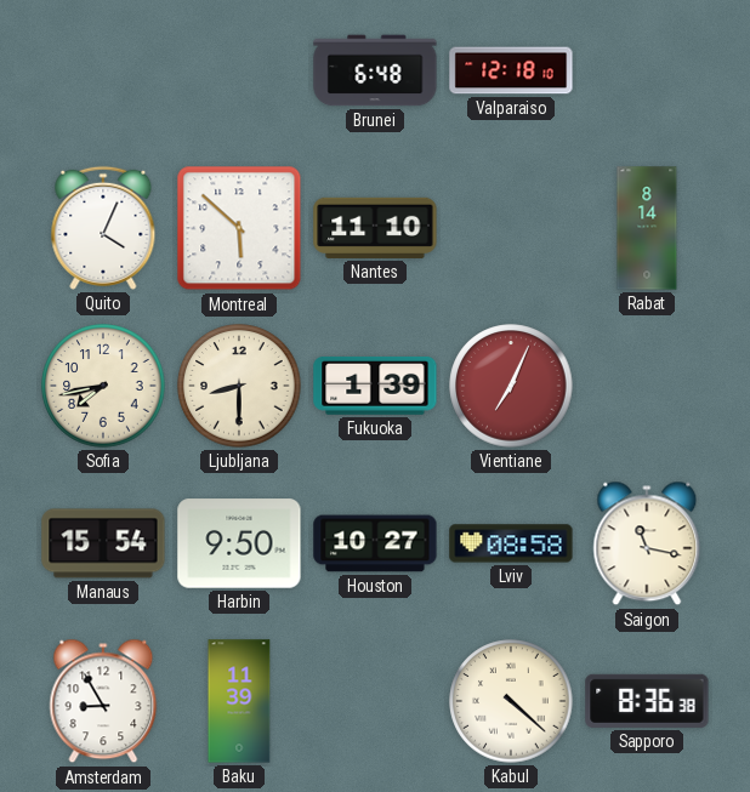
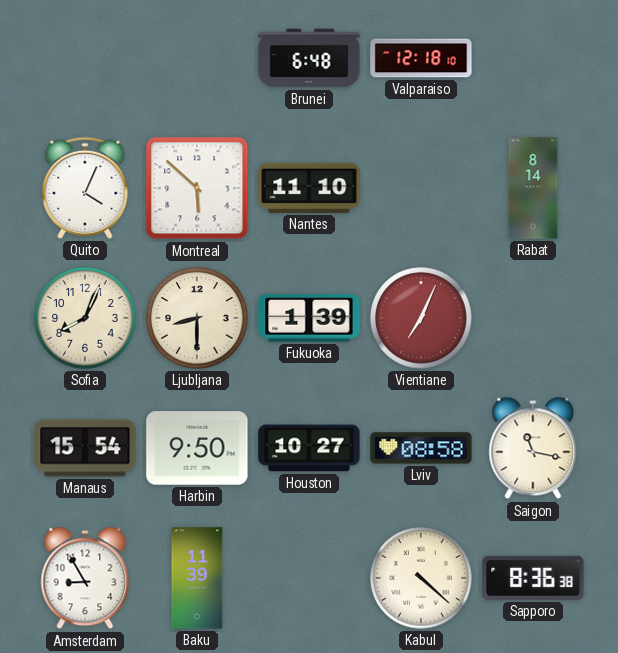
Sofia: 7:43 -> 8:04 (85, 318)
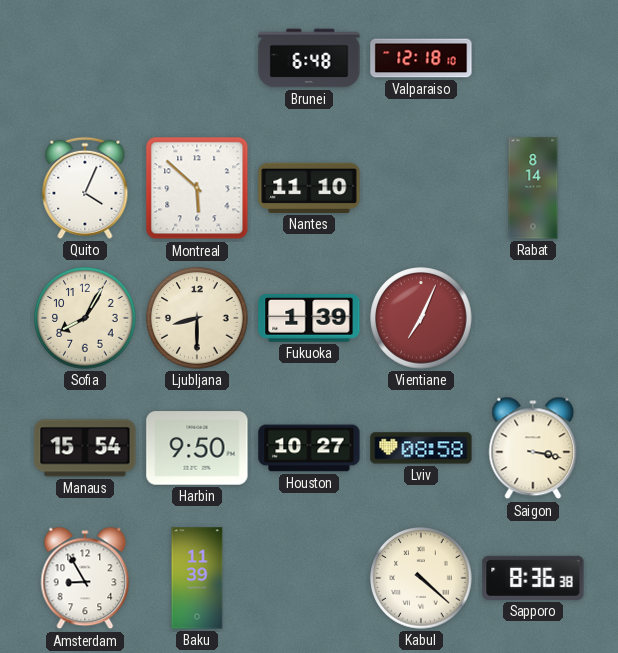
Sofia: 8:04 -> 8:05 (85, 318)
Saigon: 11:17 -> 3:17 (533, 448)
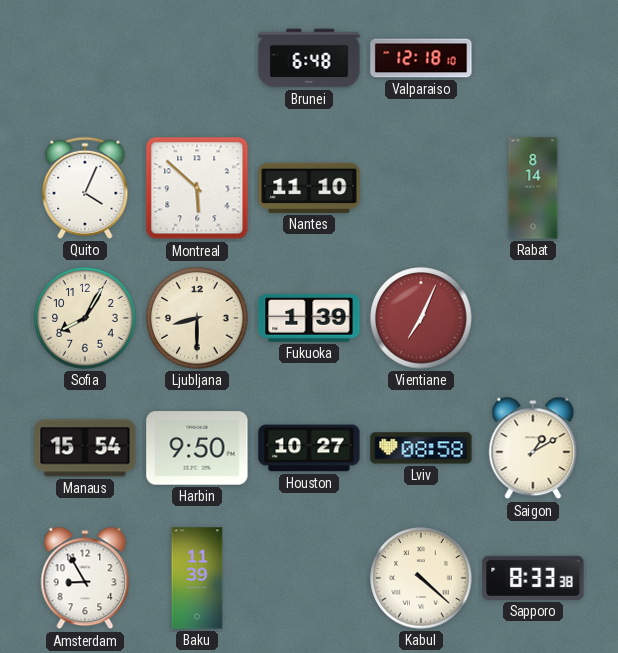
Saigon: 3:17 -> 1:10 (533, 448)
Sapporo: 8:36 -> 8:33 (533, 578)
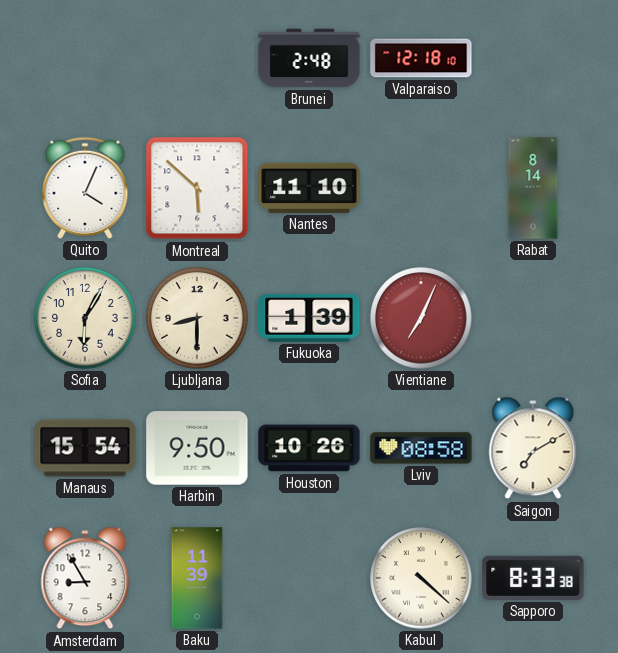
Brunei: 6:48 -> 2:48 (309, 58)
Sofia: 8:05 -> 6:05 (85, 318)
Houston: 10:27 -> 10:26 (309, 448)
Saigon: 1:10 -> 7:10 (533, 448)
